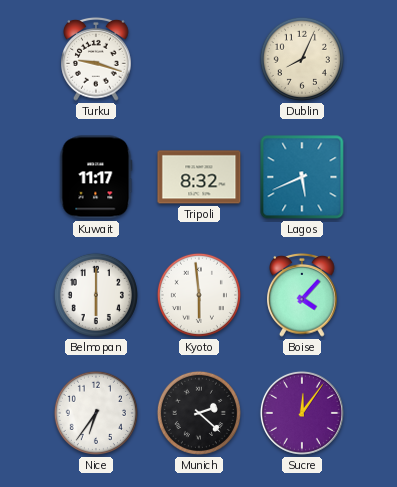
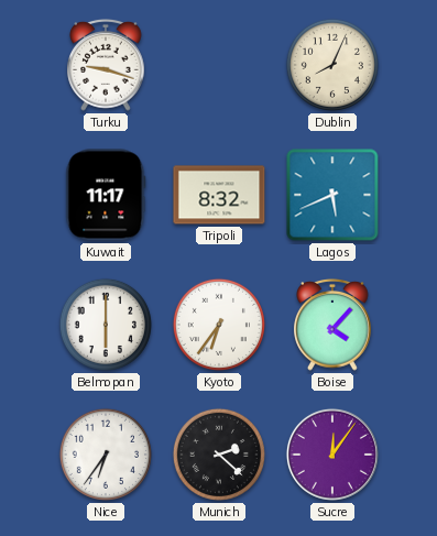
Kyoto: 5:59 -> 6:36 (219, 325)
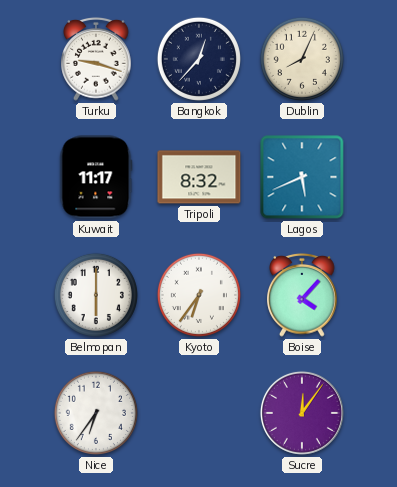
Bangkok: none -> 12:37 (199, 59)
Munich: 2:22 -> none (219, 455)
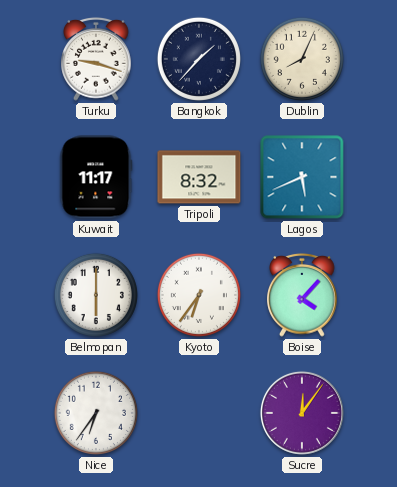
Bangkok: 12:37 -> 1:37 (199, 59)
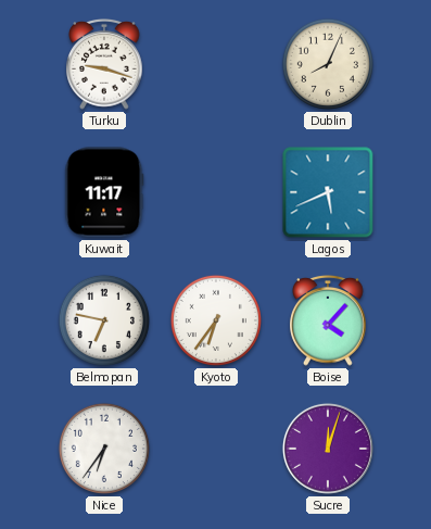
Bangkok: 1:37 -> none (199, 59)
Tripoli: 8:32 -> none (199, 177)
Belmopan: 6:00 -> 6:47 (104, 320)
Sucre: 12:06 -> 12:03 (328, 449)
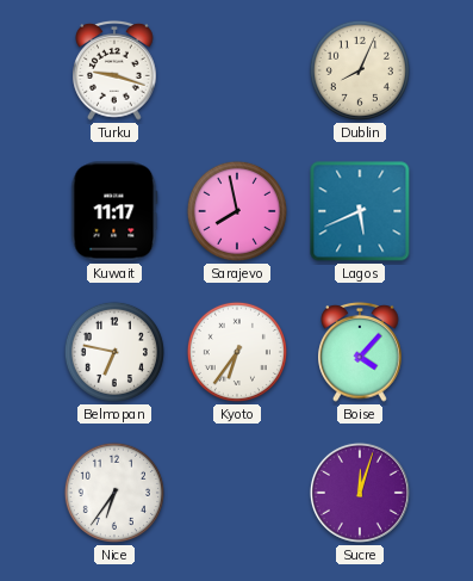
Sarajevo: none -> 7:58 (237, 211)
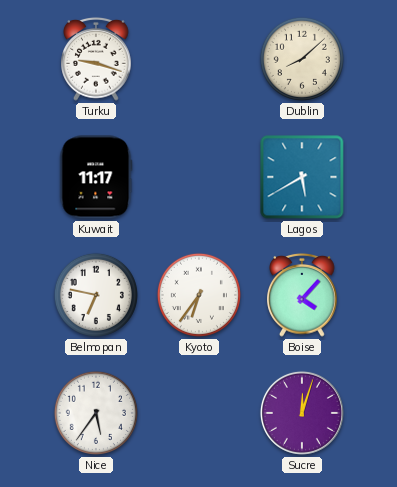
Dublin: 8:04 -> 8:08 (302, 59)
Sarajevo: 7:58 -> none (237, 211)
Lagos: 5:41 -> 5:40 (302, 177)
Nice: 6:36 -> 5:36 (96, 413)
